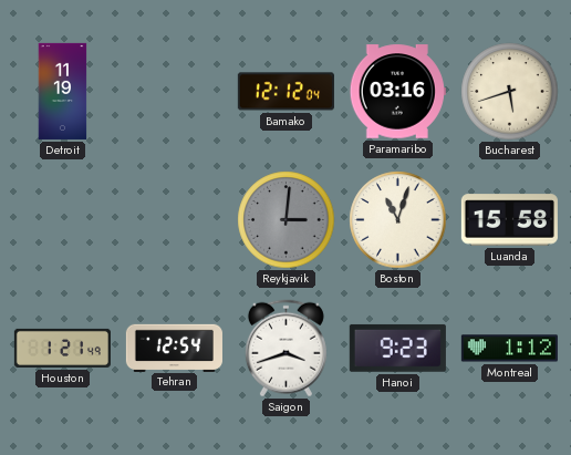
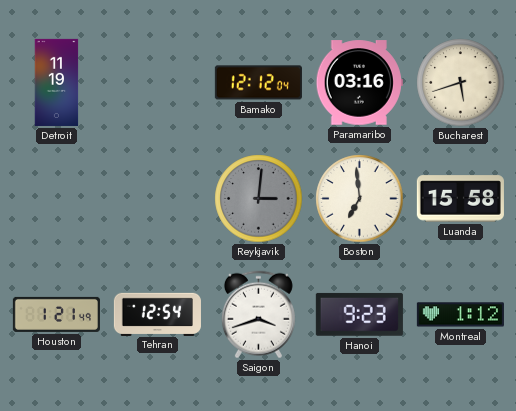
Boston: 11:03 -> 6:59 (360, 199)
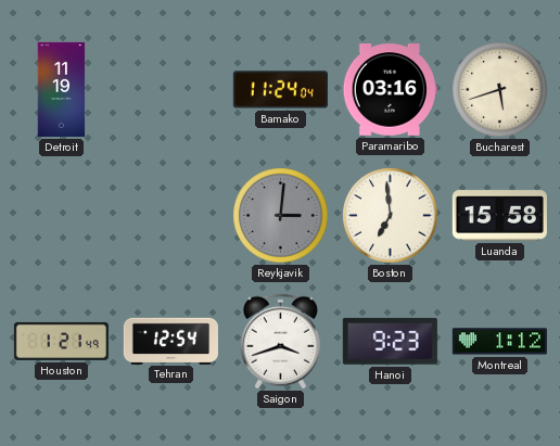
Bamako: 12:12 -> 11:24 (280, 90)
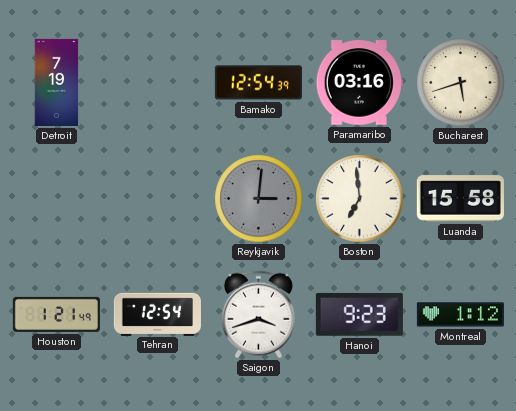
Detroit: 11:19 -> 7:19 (57, 82)
Bamako: 11:24 -> 12:54 (258, 83)
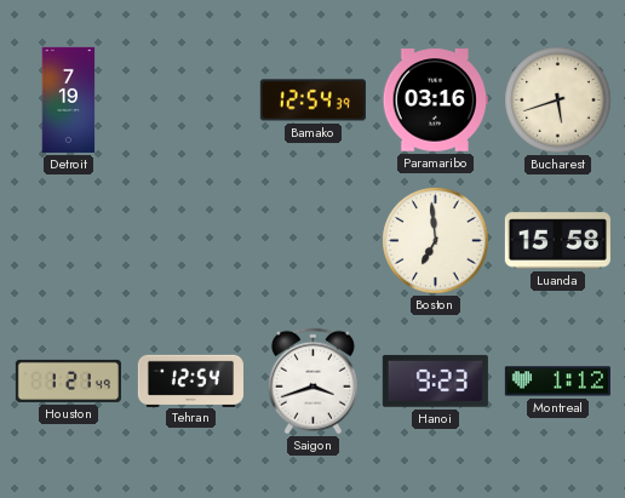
Reykjavik: 3:01 -> none (259, 199)
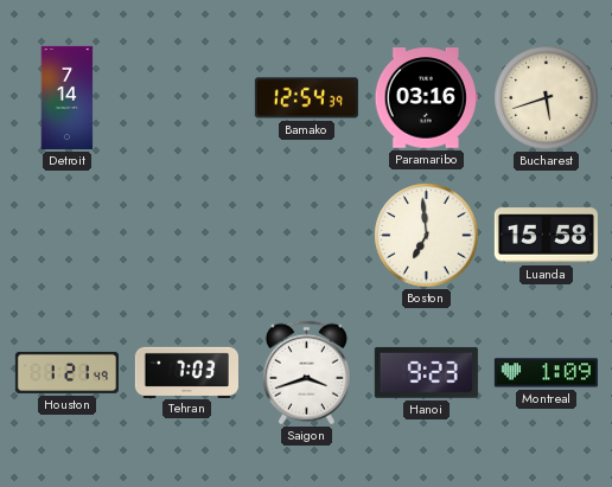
Detroit: 7:19 -> 7:14 (68, 97)
Tehran: 12:54 -> 7:03 (186, 372)
Montreal: 1:12 -> 1:09 (546, 373)
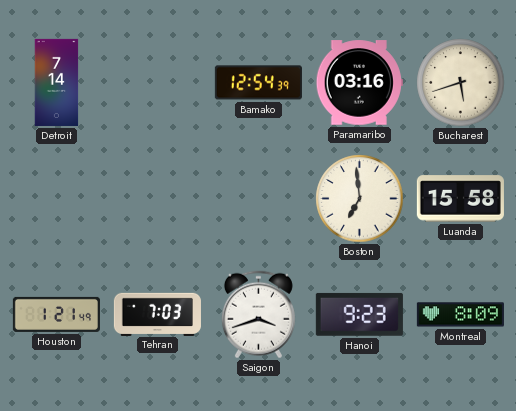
Montreal: 1:09 -> 8:09 (460, 315)
